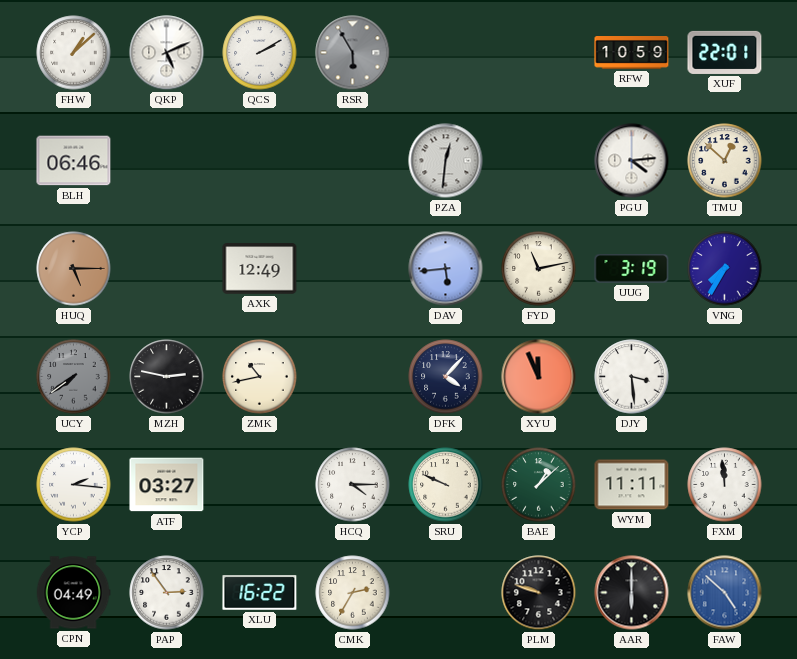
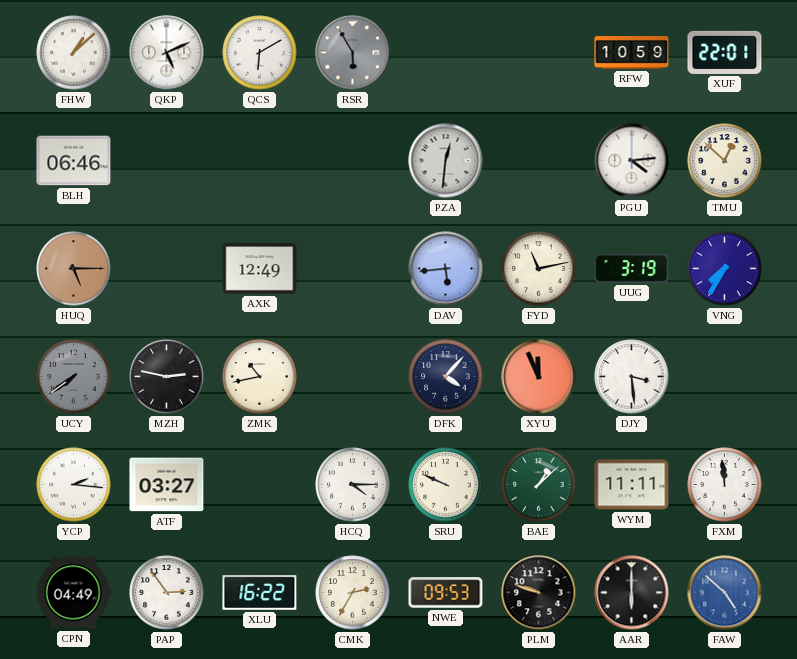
QCS: 2:10 -> 6:10 (260, 53)
NWE: none -> 09:53 (446, 593)
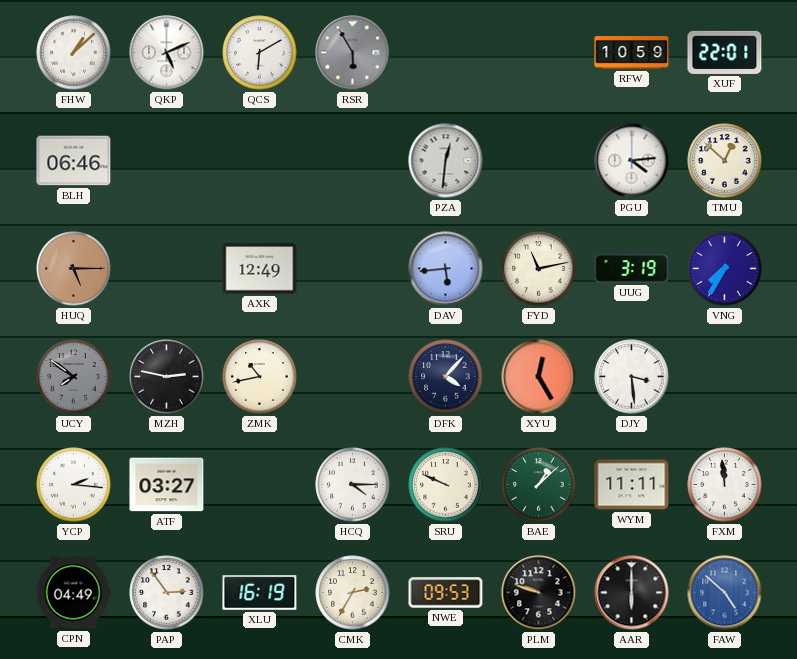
UCY: 7:39 -> 7:51 (74, 377)
XYU: 11:56 -> 12:25 (539, 377)
XLU: 16:22 -> 16:19 (260, 593)
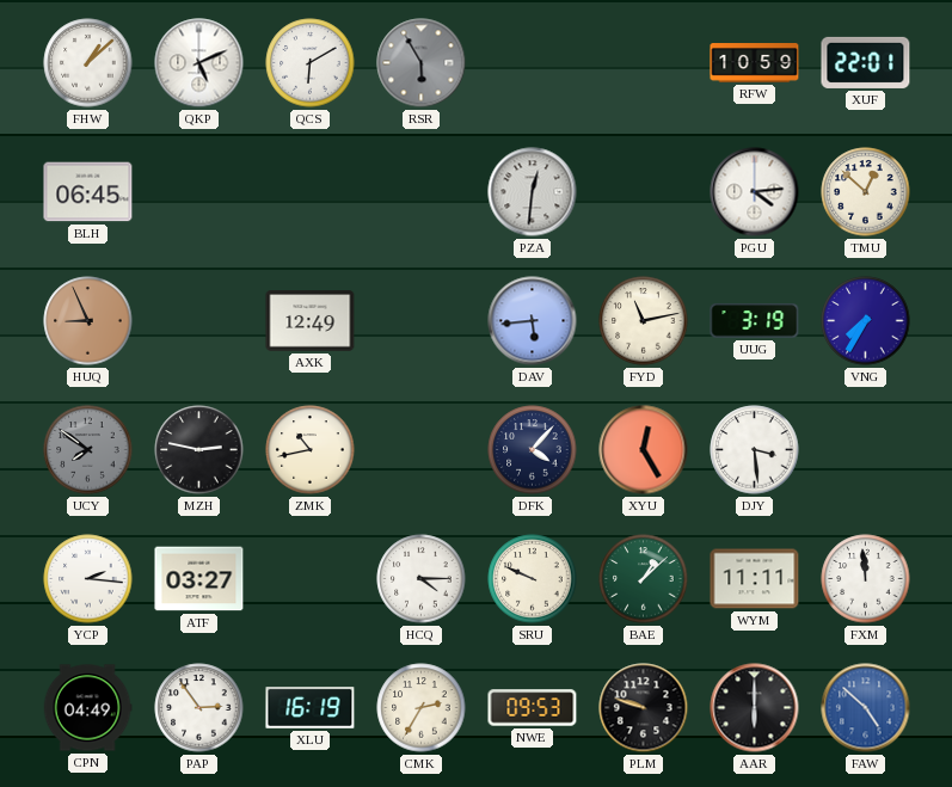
BLH: 06:46 -> 06:45 (88, 192)
HUQ: 5:15 -> 8:56 (88, 321)
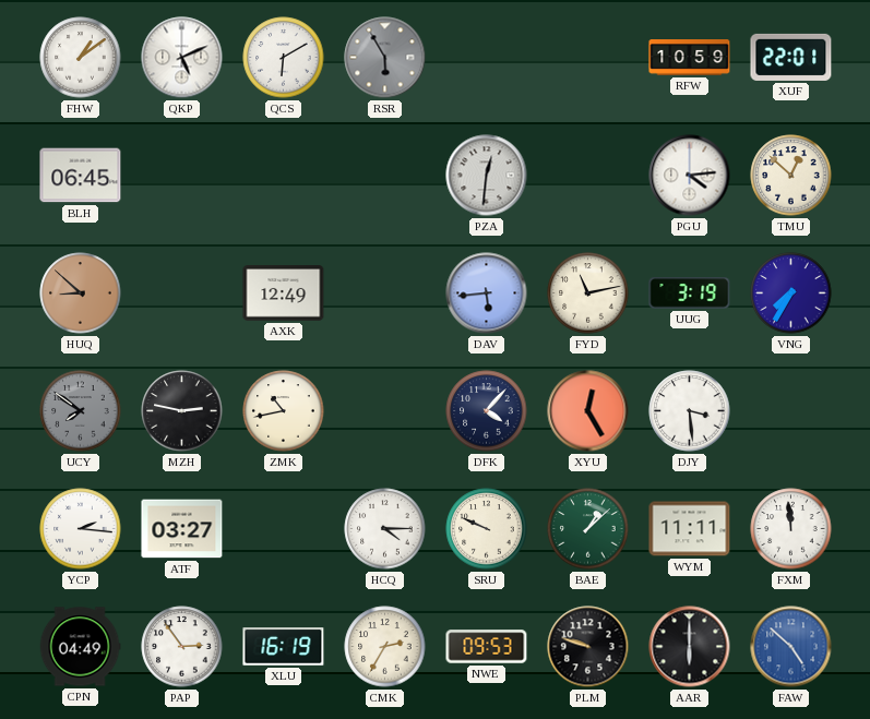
FHW: 1:08 -> 1:09 (81, 58)
HUQ: 8:56 -> 8:52 (81, 293)
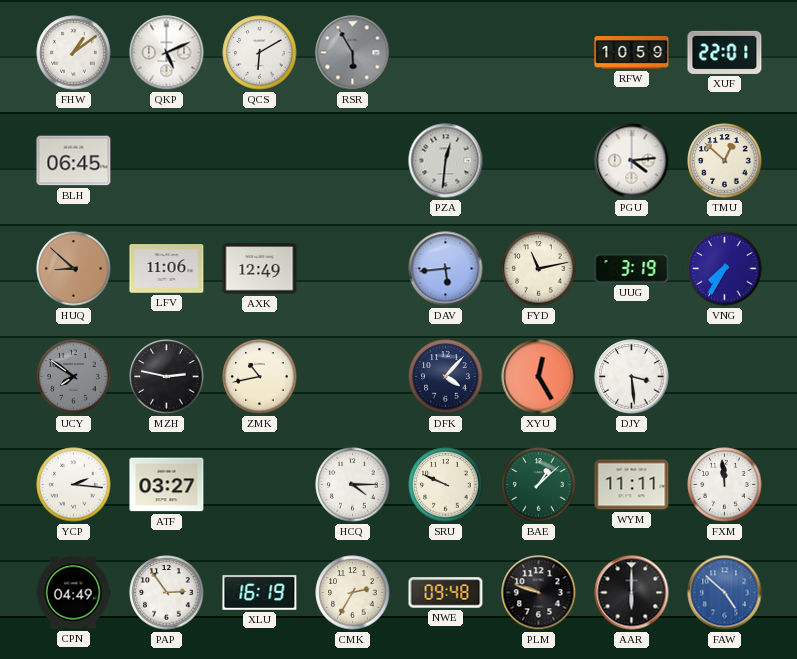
LFV: none -> 11:06 (167, 269)
NWE: 09:53 -> 09:48 (446, 593)
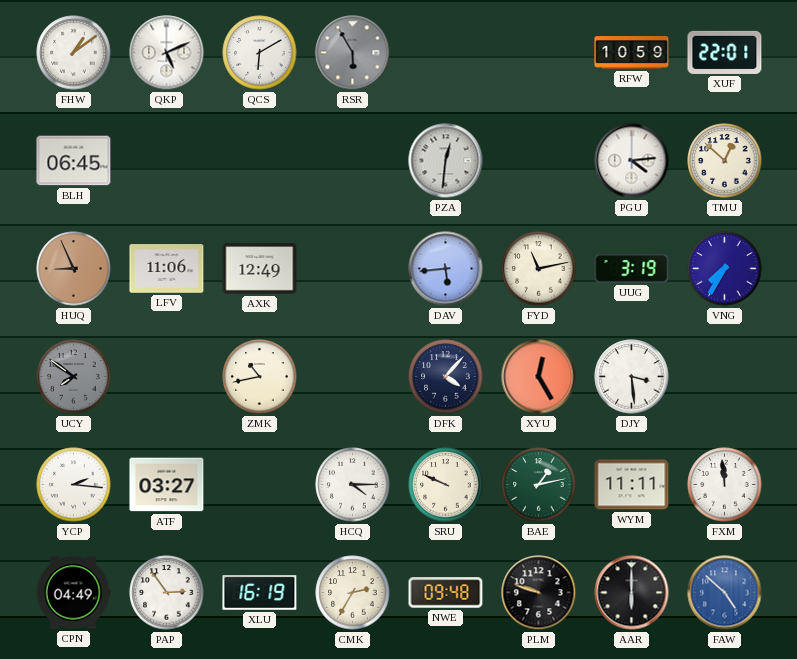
HUQ: 8:52 -> 8:56 (74, 269)
MZH: 2:47 -> none (167, 377)
BAE: 1:08 -> 1:13 (539, 485)
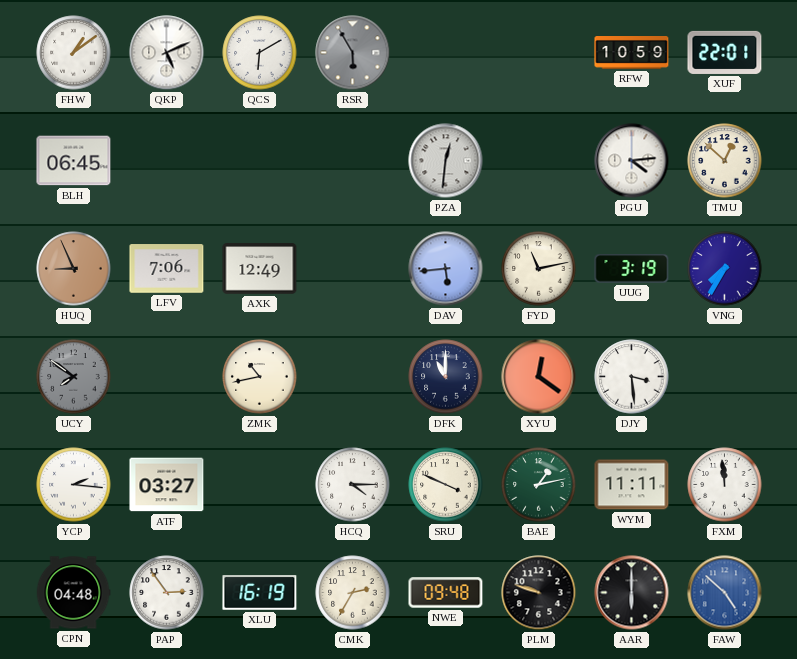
LFV: 11:06 -> 7:06 (167, 269)
DFK: 4:07 -> 11:00 (446, 377)
XYU: 12:25 -> 12:21 (539, 377)
SRU: 9:49 -> 3:49 (446, 485)
CPN: 04:49 -> 04:48 (73, 593)
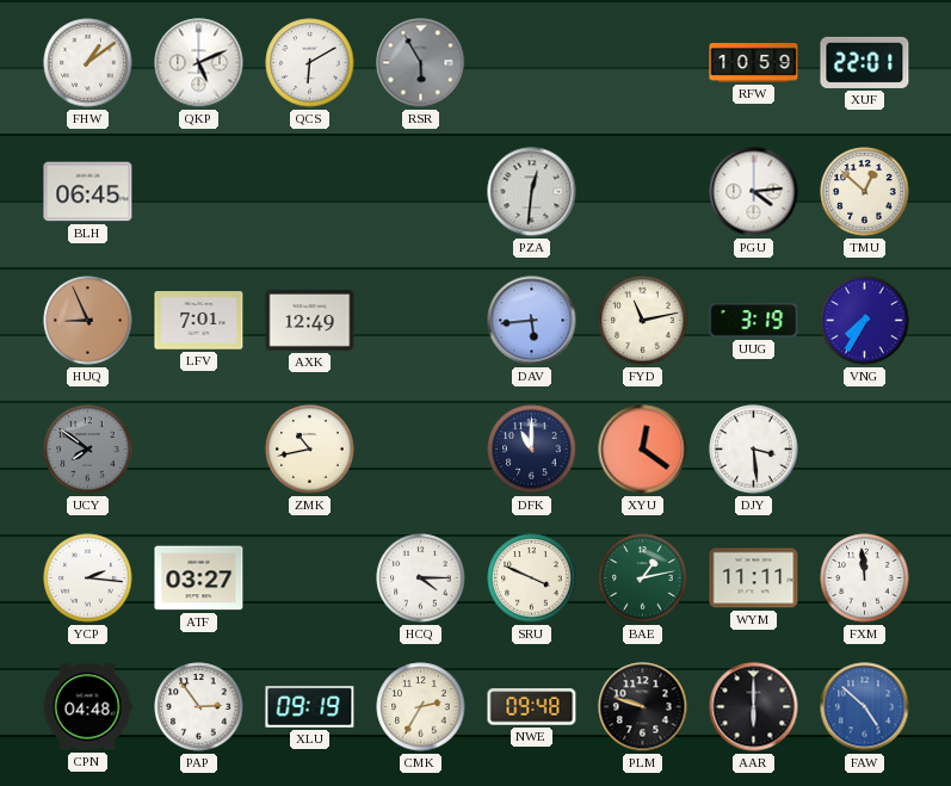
LFV: 7:06 -> 7:01 (199, 321)
XLU: 16:19 -> 09:19 (310, 707)
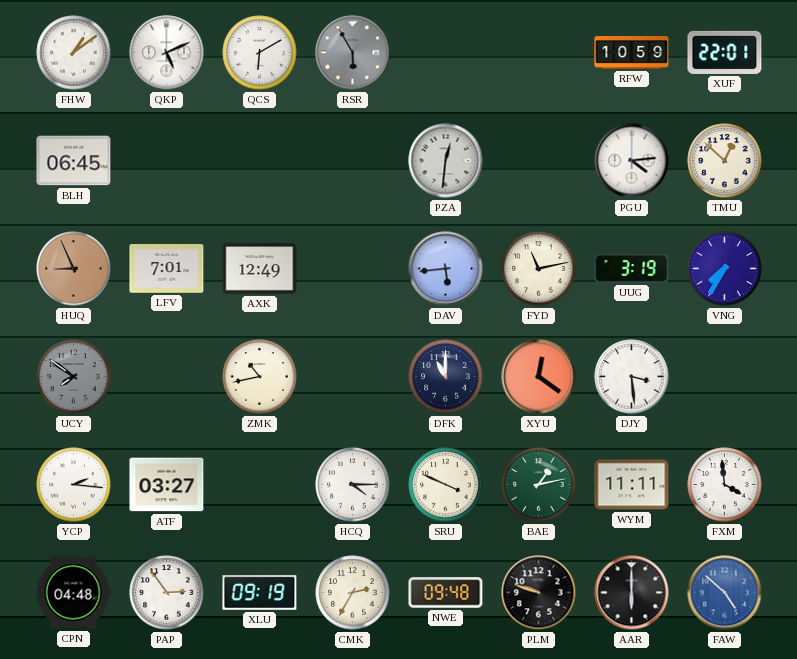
FXM: 11:59 -> 3:59 (725, 485)
